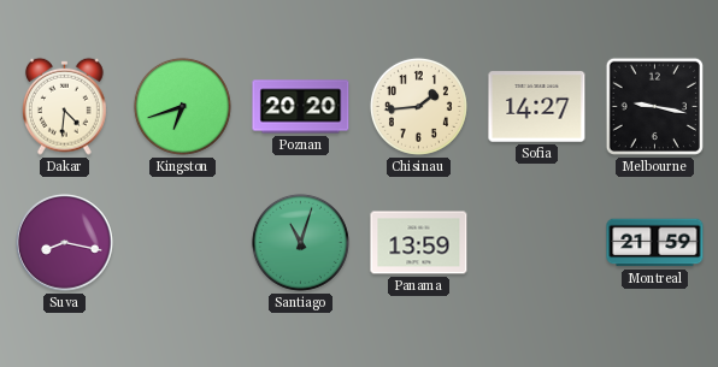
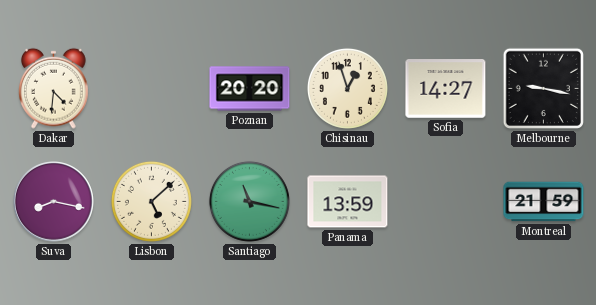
Kingston: 6:42 -> none (182, 106)
Chisinau: 1:44 -> 12:57 (347, 88)
Lisbon: none -> 5:08 (151, 201)
Santiago: 11:03 -> 11:17 (249, 201)
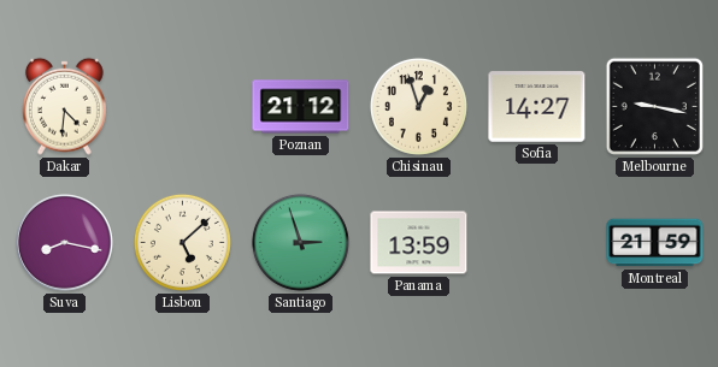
Poznan: 20:20 -> 21:12 (301, 107)
Santiago: 11:17 -> 2:57 (300, 242)
